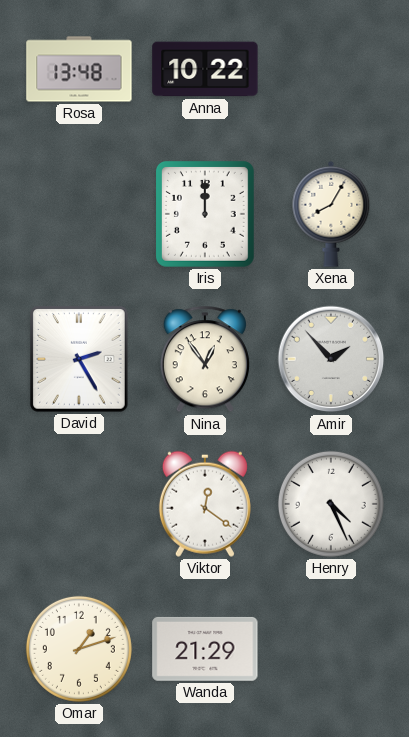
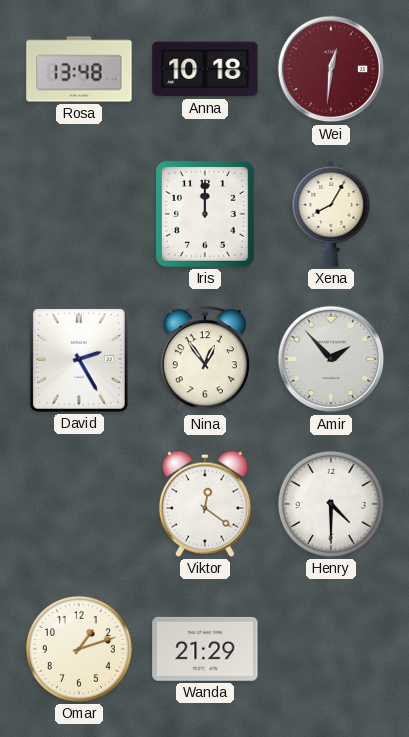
Anna: 10:22 -> 10:18 (205, 69)
Wei: none -> 12:31 (331, 69)
Henry: 4:26 -> 4:30 (331, 504)
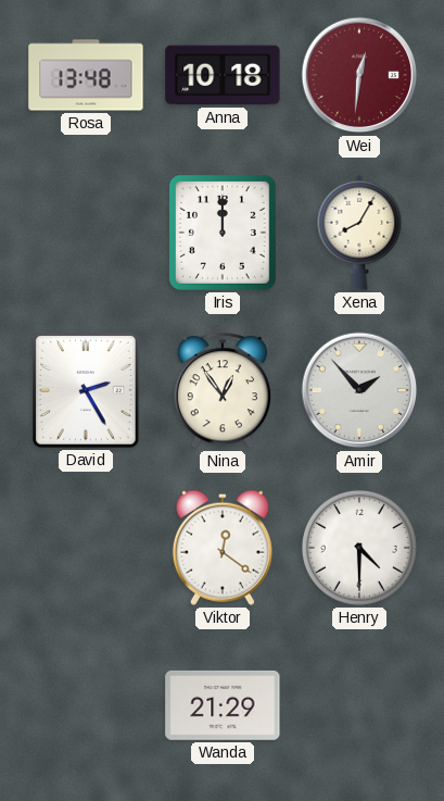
Omar: 1:12 -> none (79, 649)
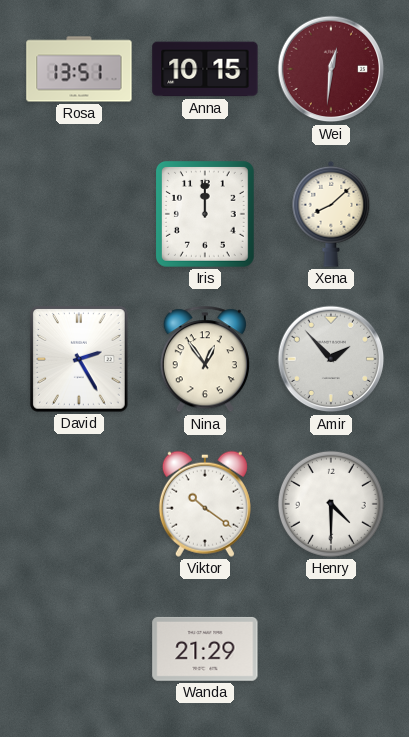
Rosa: 13:48 -> 13:51 (79, 69)
Anna: 10:18 -> 10:15 (205, 69)
Xena: 8:05 -> 8:08 (331, 214)
Viktor: 12:21 -> 10:21 (205, 504)
